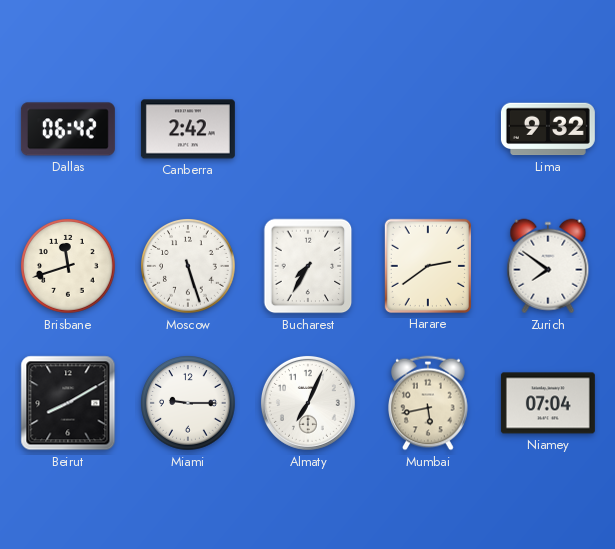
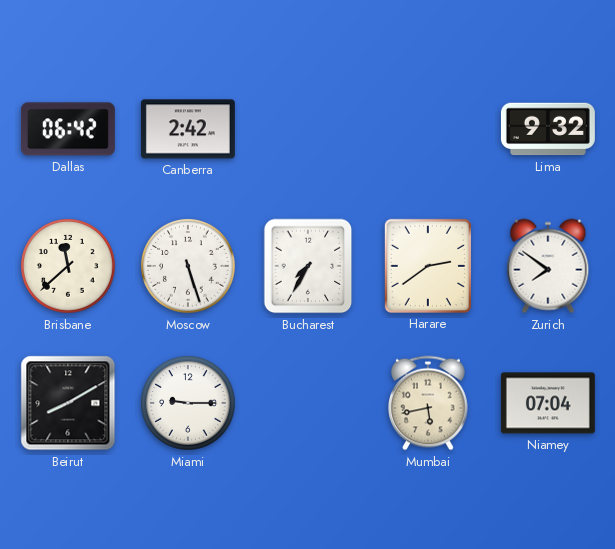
Brisbane: 11:42 -> 11:38 (69, 267)
Almaty: 7:04 -> none (308, 403)
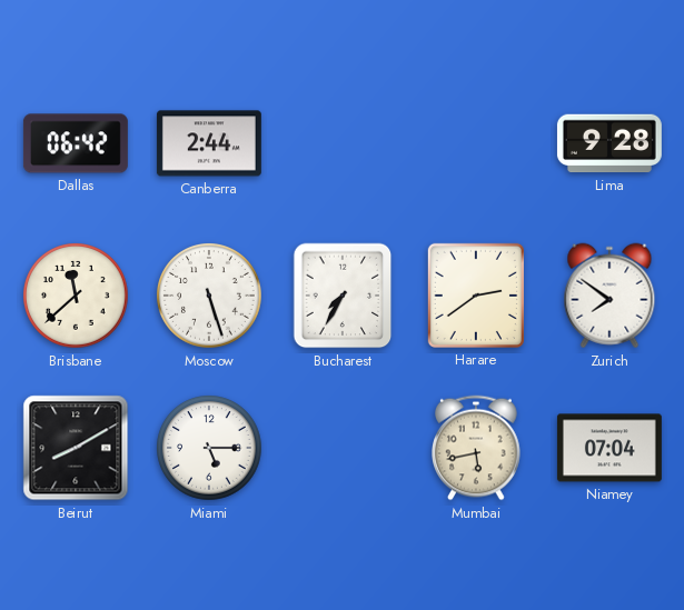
Canberra: 2:42 -> 2:44 (209, 143)
Lima: 9:32 -> 9:28 (609, 143)
Miami: 9:15 -> 5:15 (210, 449)
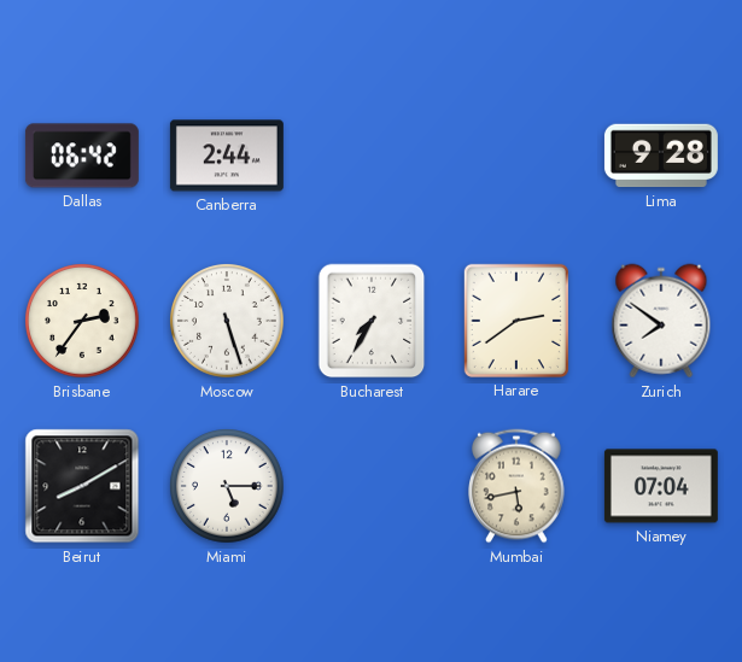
Brisbane: 11:38 -> 2:36 (83, 322)
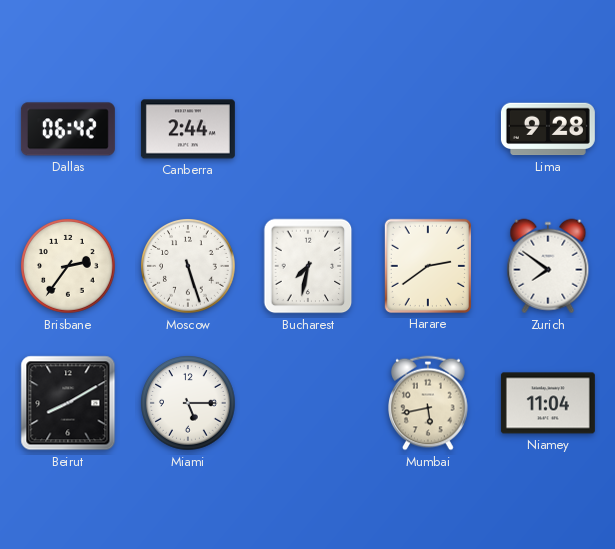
Bucharest: 7:35 -> 7:32 (308, 266)
Niamey: 07:04 -> 11:04 (548, 403)
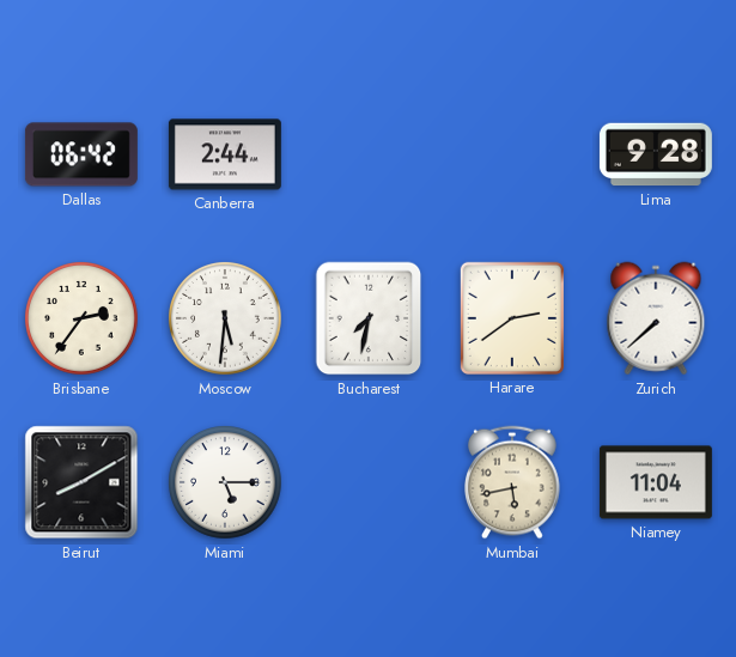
Moscow: 5:27 -> 5:31 (226, 320)
Zurich: 7:51 -> 7:38 (656, 318)
